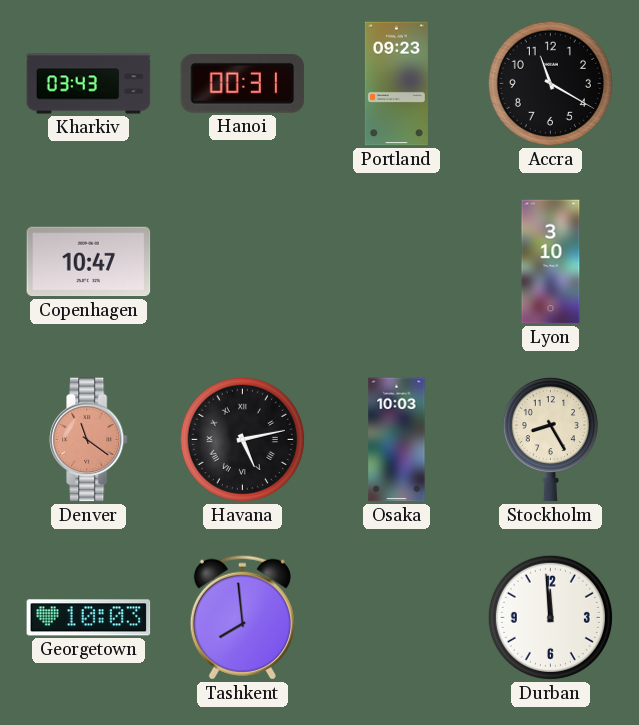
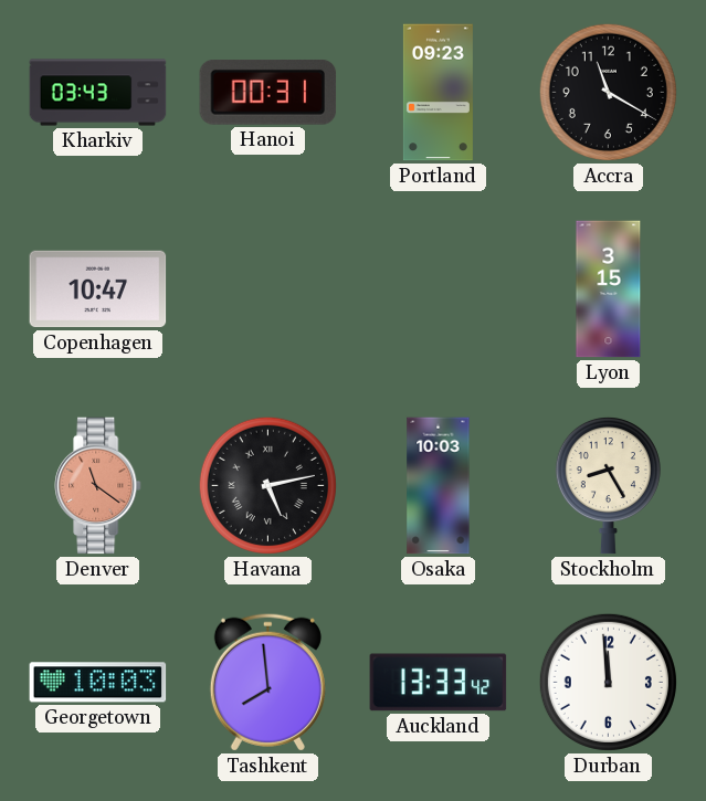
Lyon: 3:10 -> 3:15 (609, 289)
Auckland: none -> 13:33 (439, 683)
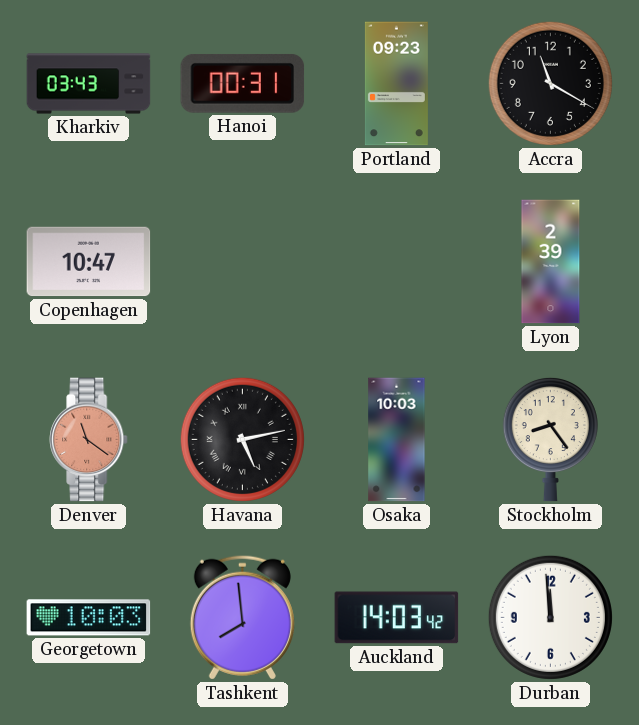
Lyon: 3:15 -> 2:39 (551, 262)
Stockholm: 8:25 -> 8:24 (550, 439)
Auckland: 13:33 -> 14:03 (397, 618)
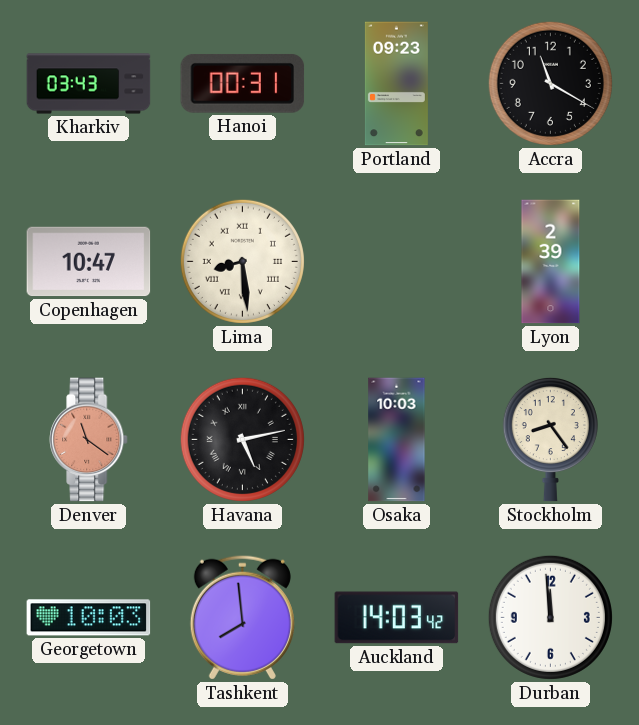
Lima: none -> 8:29 (242, 261)
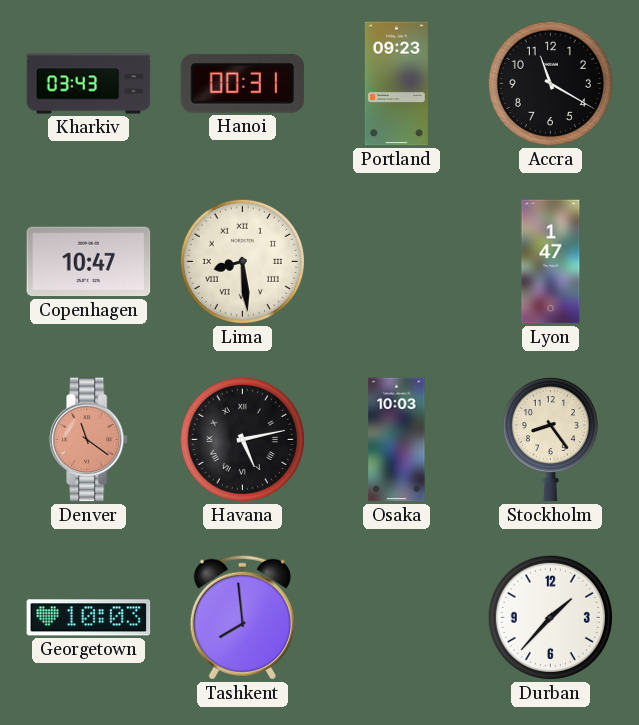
Lyon: 2:39 -> 1:47 (551, 262)
Auckland: 14:03 -> none (397, 618)
Durban: 11:59 -> 1:37 (550, 617)
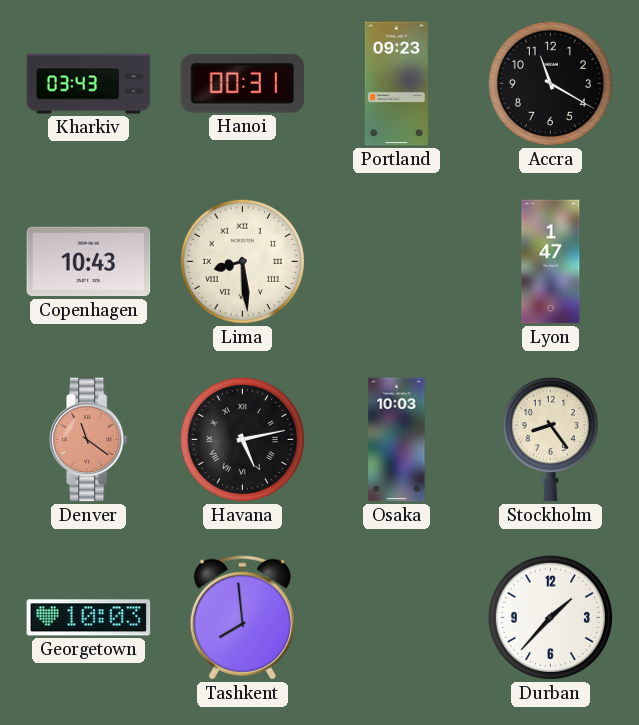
Copenhagen: 10:47 -> 10:43 (89, 262)
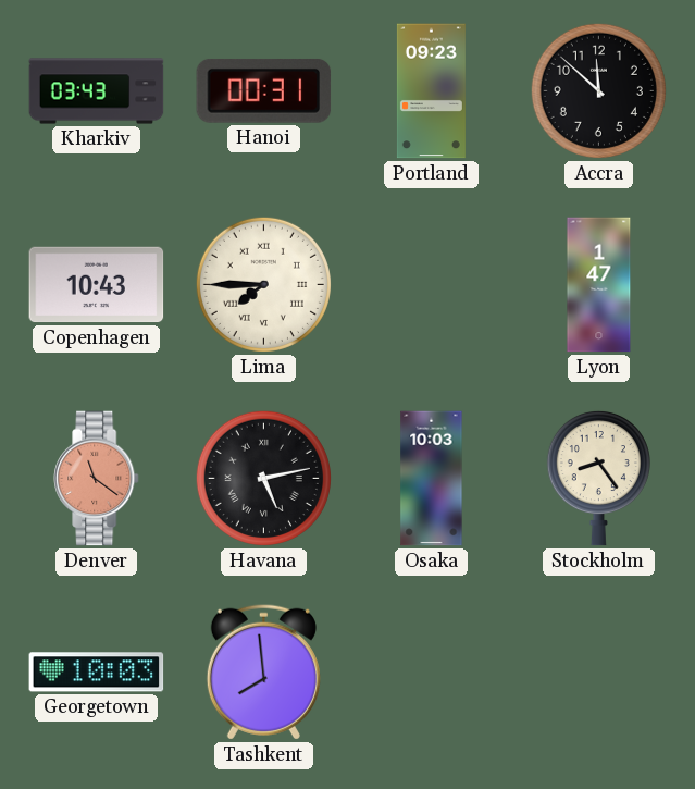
Accra: 11:20 -> 11:52 (598, 90)
Lima: 8:29 -> 7:45 (263, 284)
Durban: 1:37 -> none (550, 617)
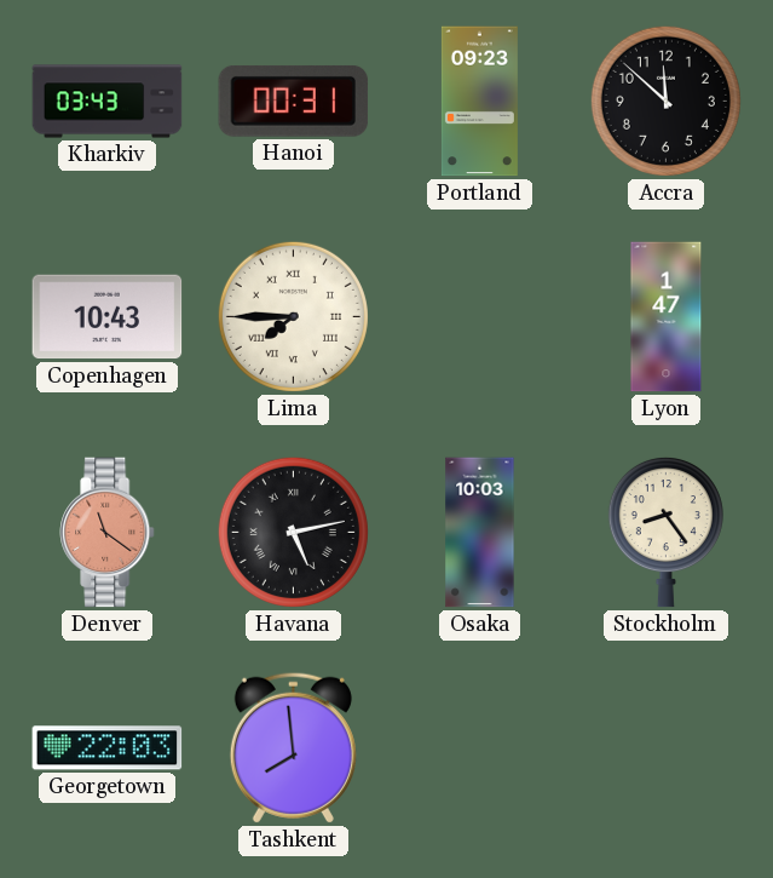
Georgetown: 10:03 -> 22:03 (108, 748)
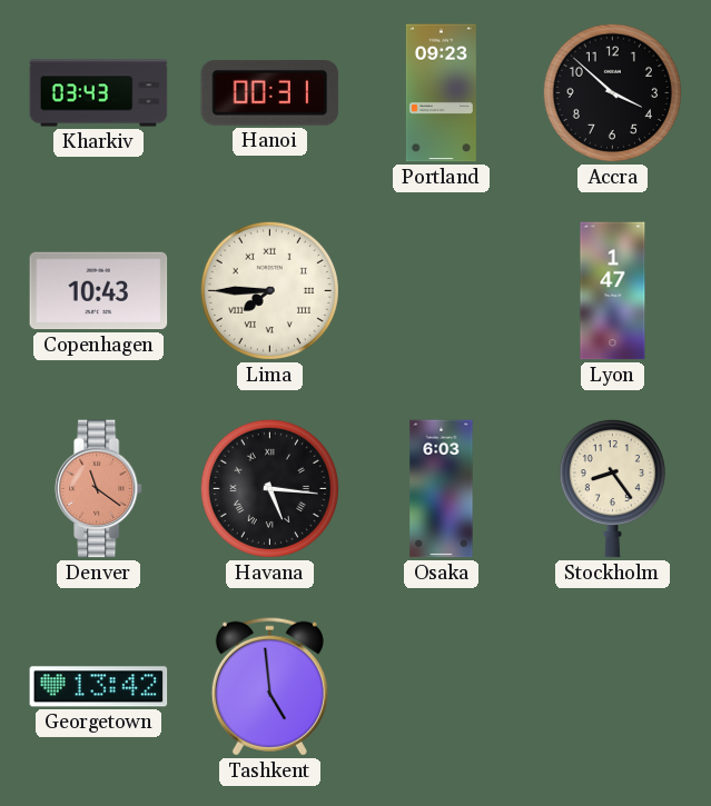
Accra: 11:52 -> 3:52 (612, 92)
Havana: 5:13 -> 5:16 (269, 488)
Osaka: 10:03 -> 6:03 (442, 489)
Georgetown: 22:03 -> 13:42 (99, 687)
Tashkent: 7:59 -> 4:59 (269, 686)
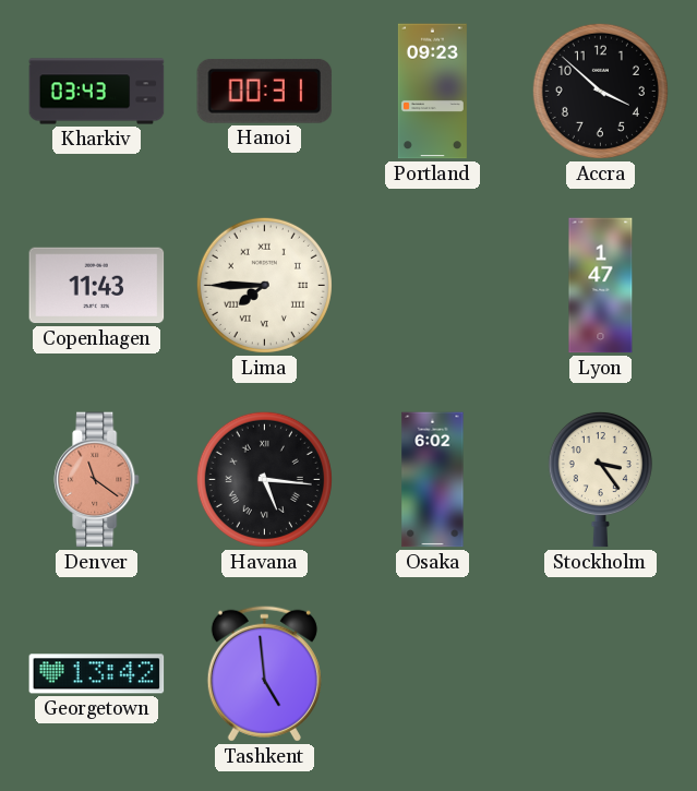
Copenhagen: 10:43 -> 11:43 (97, 286)
Osaka: 6:03 -> 6:02 (433, 480)
Stockholm: 8:24 -> 3:24 (600, 479)
